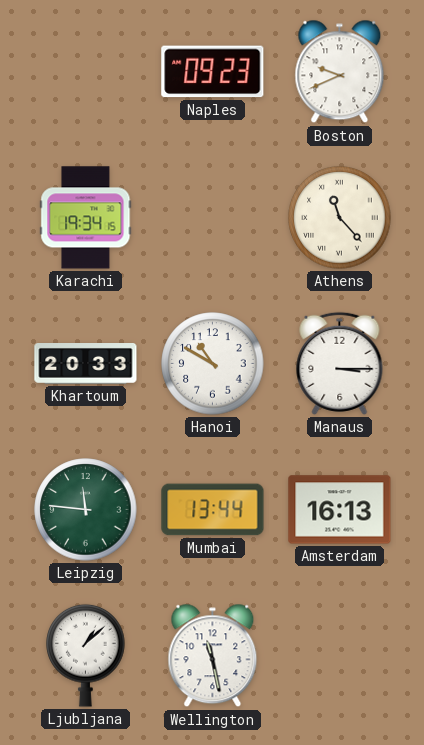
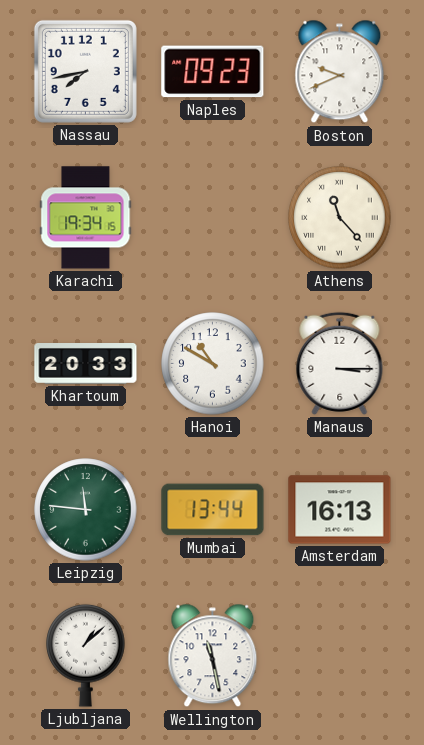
Nassau: none -> 7:43 (85, 71)
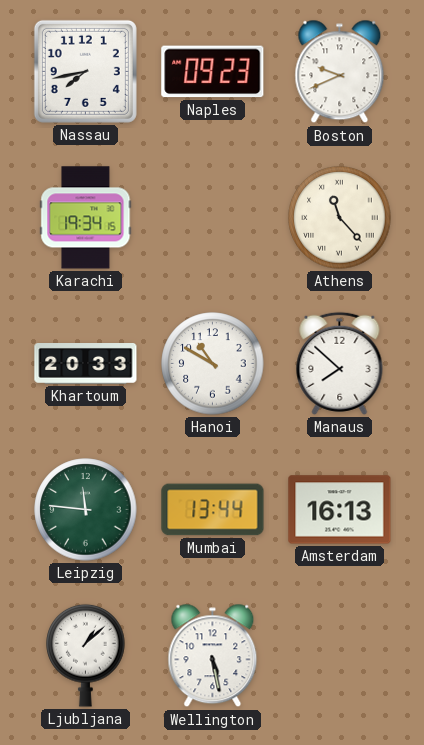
Manaus: 3:15 -> 7:52 (340, 363)
Wellington: 11:28 -> 5:28 (213, 656)
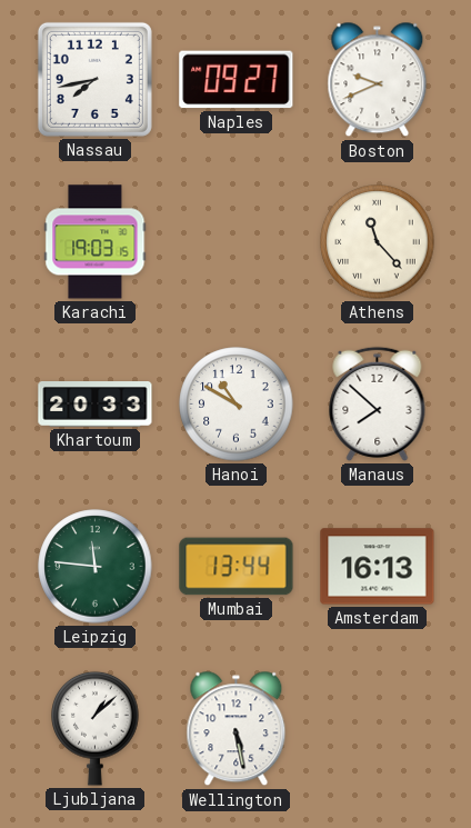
Naples: 09:23 -> 09:27 (237, 80)
Karachi: 19:34 -> 19:03 (96, 242)
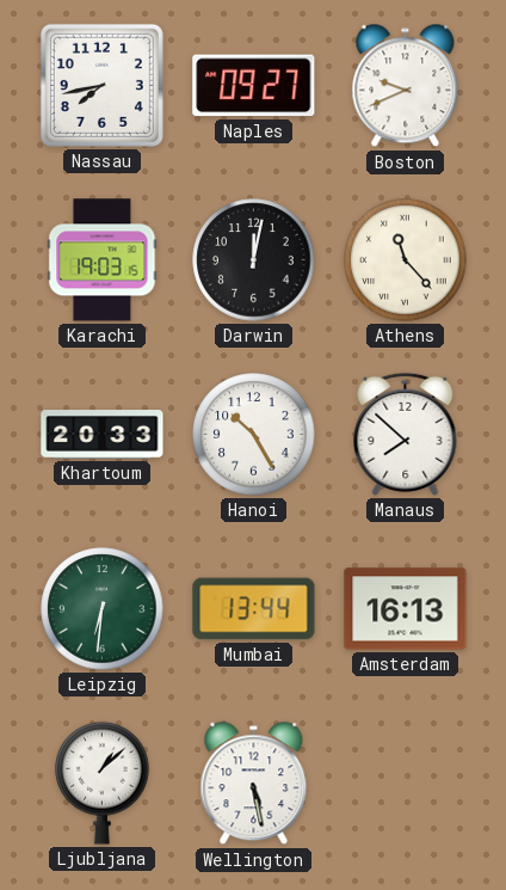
Darwin: none -> 12:02 (254, 260)
Hanoi: 10:50 -> 10:25 (254, 435)
Leipzig: 11:46 -> 6:31 (103, 609)
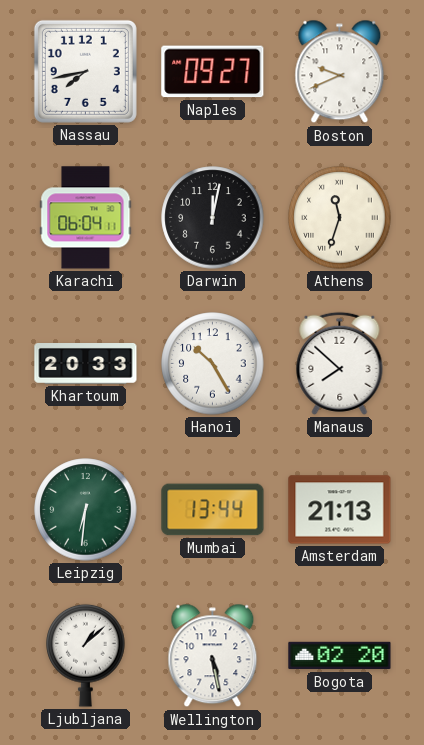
Karachi: 19:03 -> 06:04 (86, 218)
Athens: 11:23 -> 11:33 (340, 218)
Amsterdam: 16:13 -> 21:13 (340, 510)
Bogota: none -> 02:20 (340, 656)
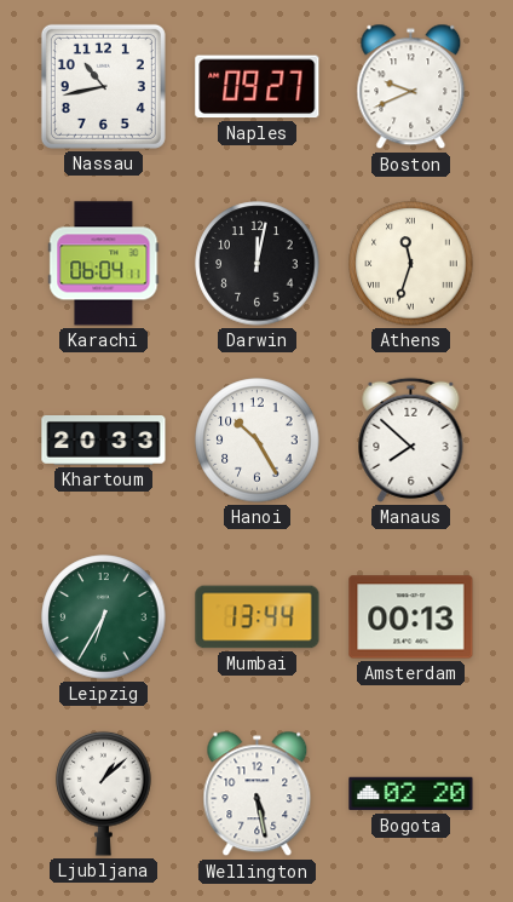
Nassau: 7:43 -> 10:43 (103, 86)
Leipzig: 6:31 -> 6:35 (104, 617)
Amsterdam: 21:13 -> 00:13 (411, 617)
